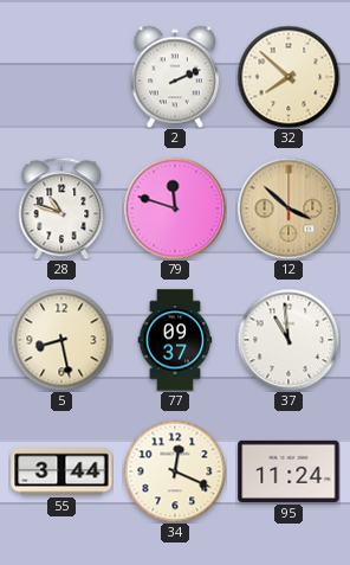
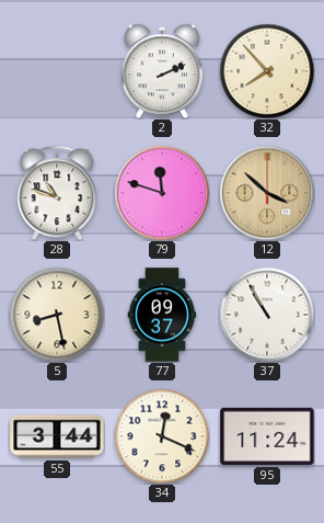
32: 7:52 -> 7:53 (267, 71)
37: 10:59 -> 10:55 (267, 315)
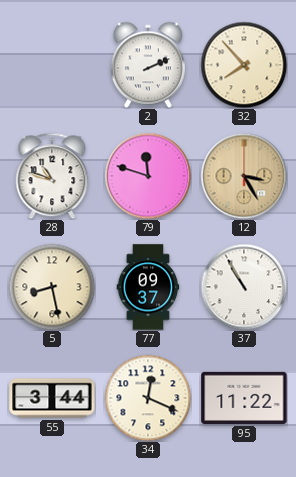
12: 3:52 -> 3:25 (244, 176)
95: 11:24 -> 11:22 (244, 398)
